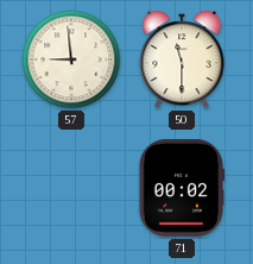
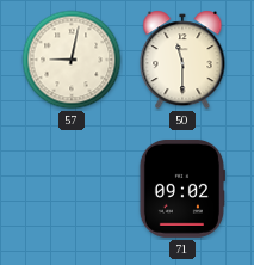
57: 8:59 -> 9:02 (72, 60)
71: 00:02 -> 09:02 (181, 189)
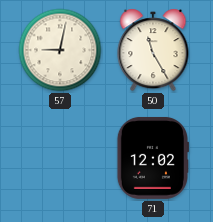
50: 11:30 -> 11:25 (153, 50)
71: 09:02 -> 12:02 (152, 158)
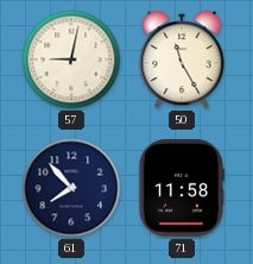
61: none -> 7:53 (71, 188)
71: 12:02 -> 11:58 (181, 188)
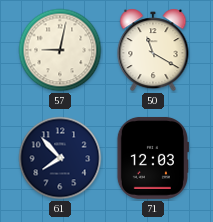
50: 11:25 -> 11:20 (153, 50)
71: 11:58 -> 12:03 (152, 158)
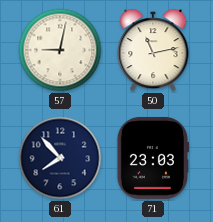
50: 11:20 -> 11:13 (153, 50)
71: 12:03 -> 23:03 (152, 158)
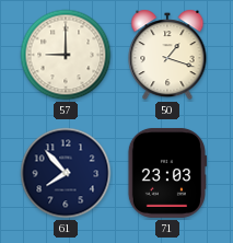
57: 9:02 -> 9:00 (66, 55)
50: 11:13 -> 1:18 (167, 55)
